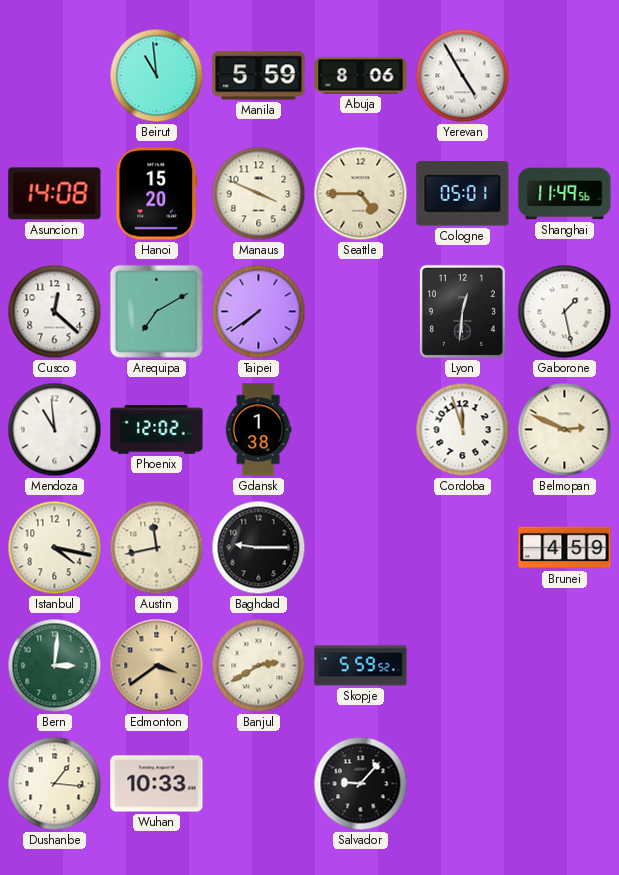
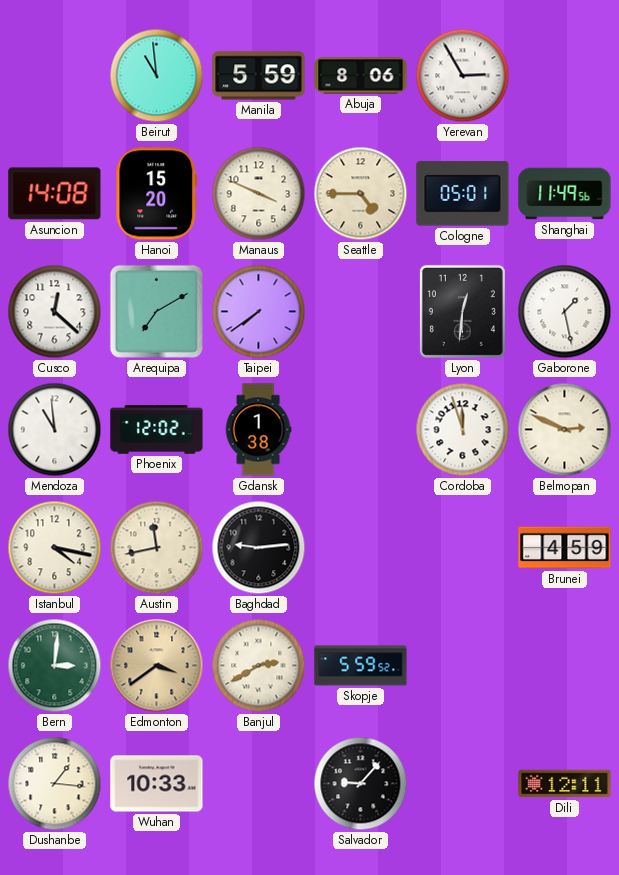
Yerevan: 4:55 -> 2:55 (463, 76)
Baghdad: 9:15 -> 9:14 (259, 548)
Dili: none -> 12:11 (565, 784)
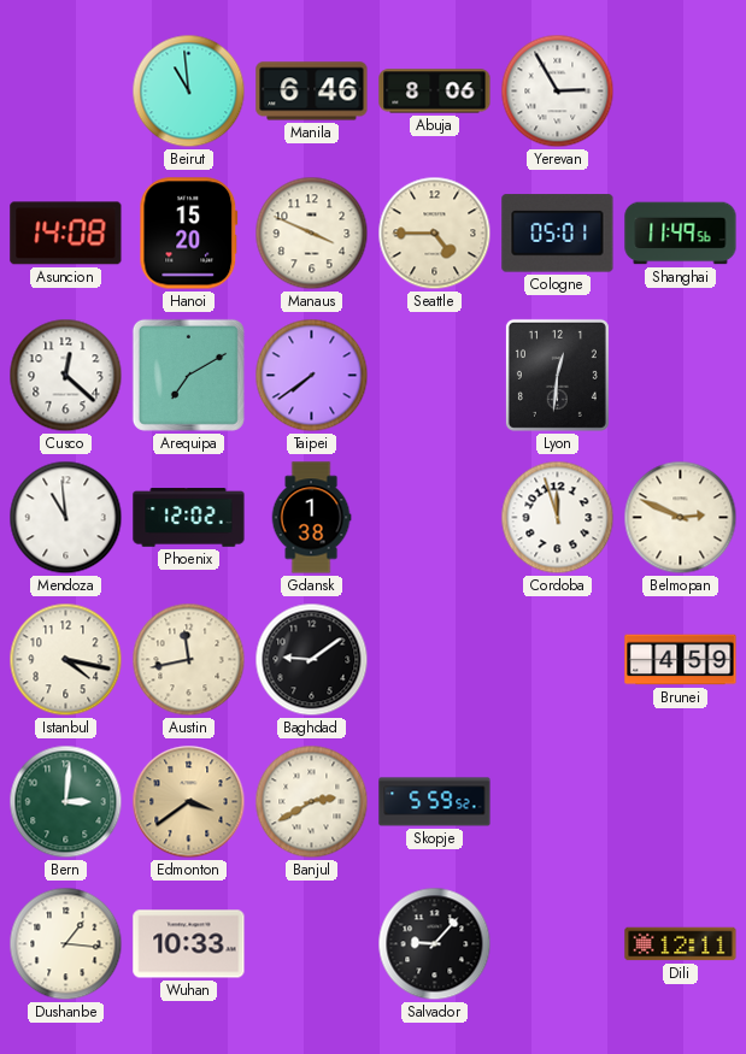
Manila: 5:59 -> 6:46 (312, 92)
Gaborone: 1:28 -> none (565, 312)
Baghdad: 9:14 -> 9:09 (312, 660)
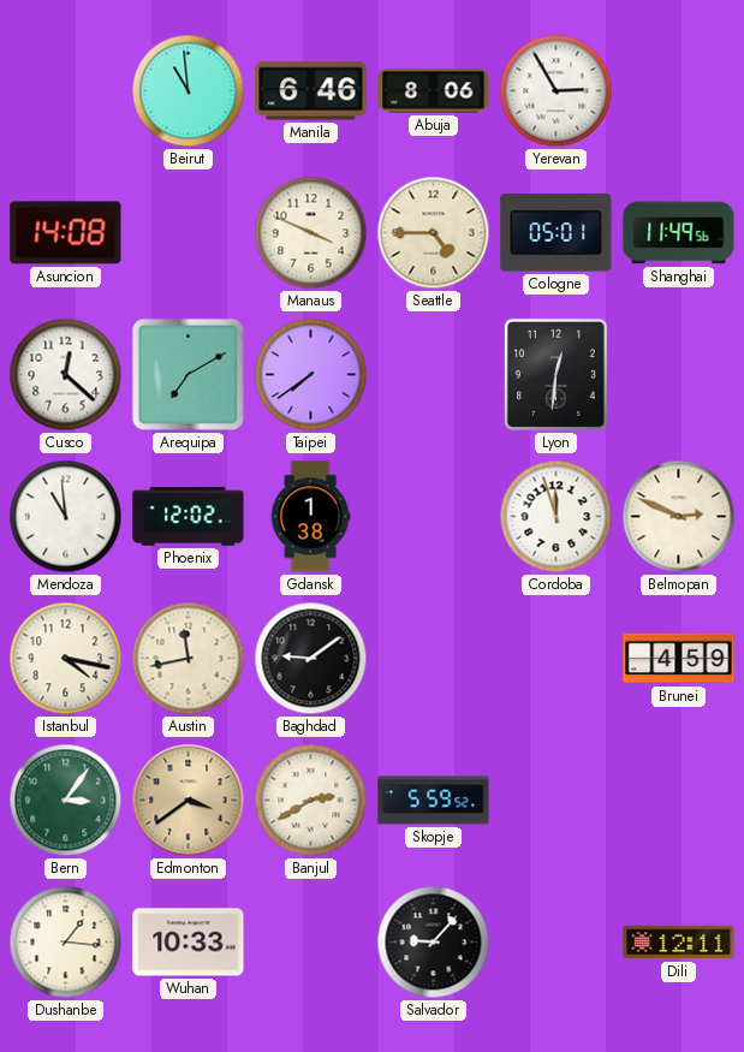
Hanoi: 15:20 -> none (189, 234)
Bern: 3:01 -> 3:06 (66, 801)
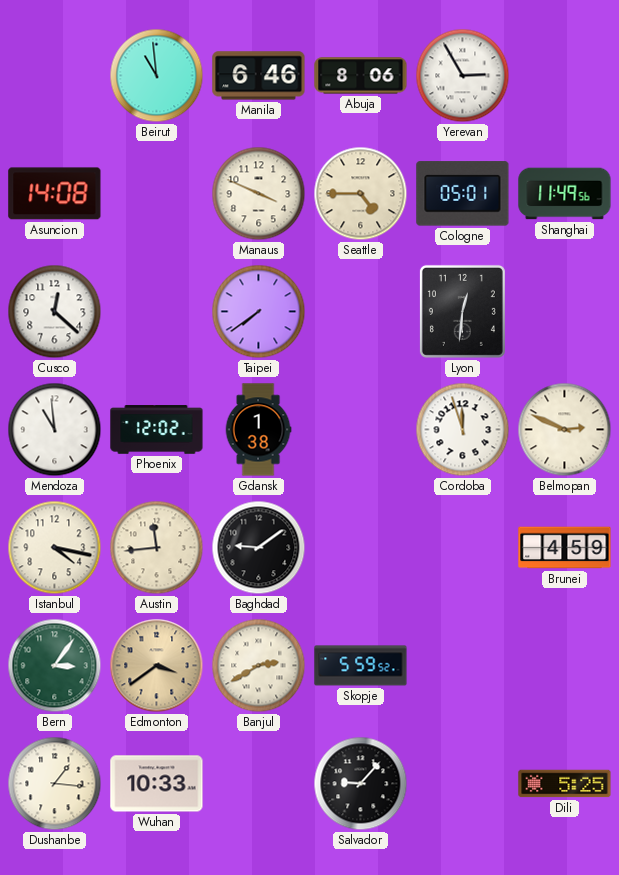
Arequipa: 7:10 -> none (188, 374)
Austin: 11:43 -> 11:44 (157, 548)
Dili: 12:11 -> 5:25 (565, 784)
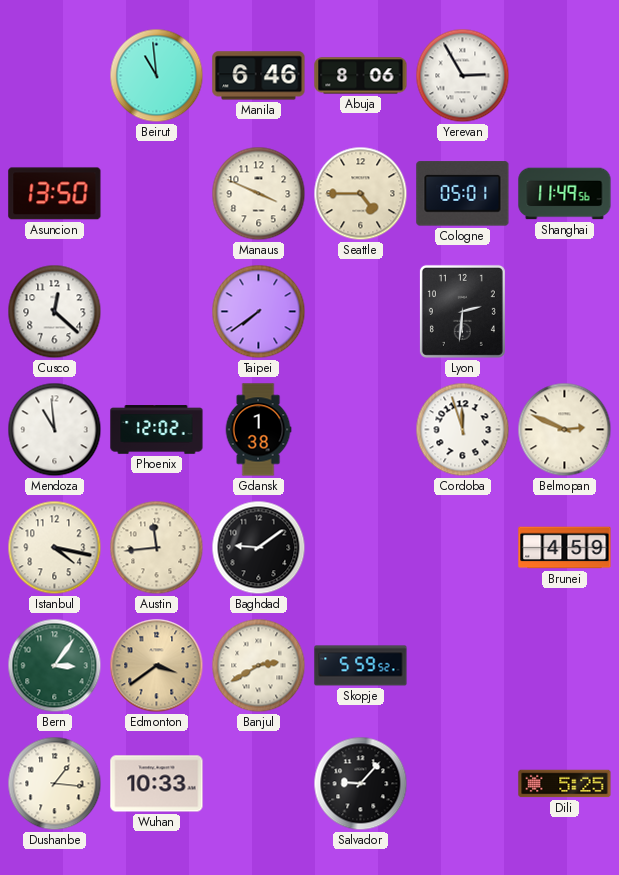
Asuncion: 14:08 -> 13:50 (55, 194)
Lyon: 12:31 -> 2:31 (462, 311)
